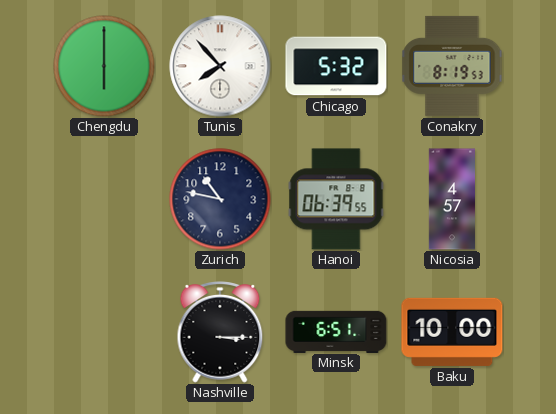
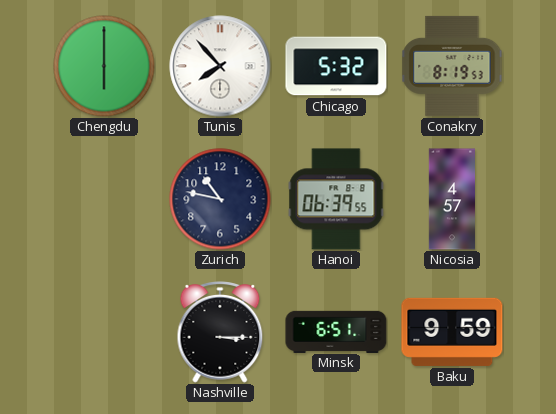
Baku: 10:00 -> 9:59 (452, 332)
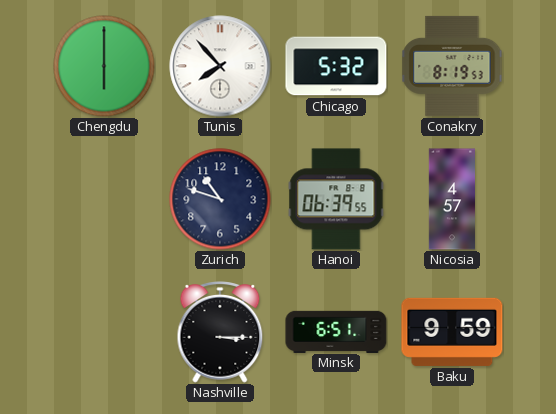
Zurich: 10:47 -> 10:48 (220, 199)
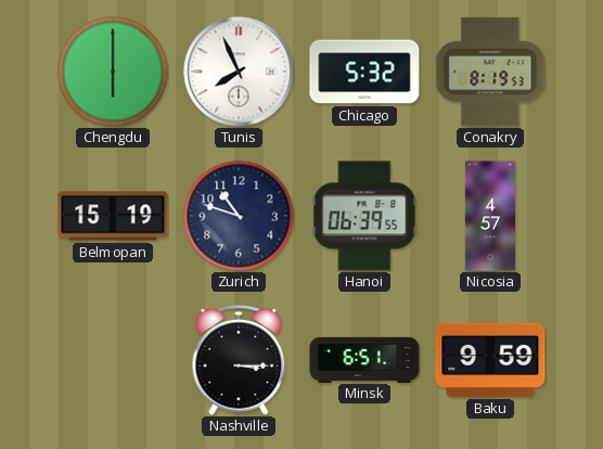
Tunis: 7:53 -> 7:56 (239, 72)
Belmopan: none -> 15:19 (113, 216)
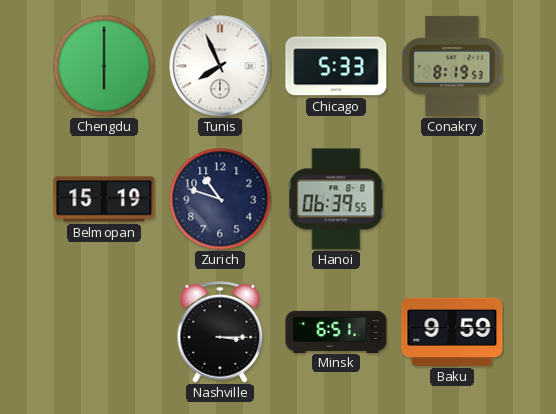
Chicago: 5:32 -> 5:33 (336, 66)
Nicosia: 4:57 -> none (489, 216)
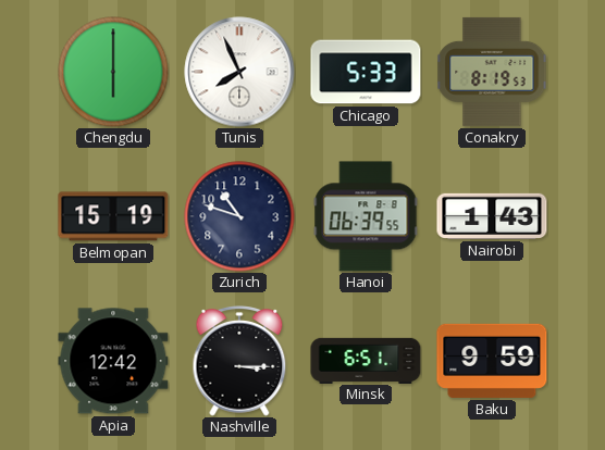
Nairobi: none -> 1:43 (492, 216)
Apia: none -> 12:42 (113, 361)
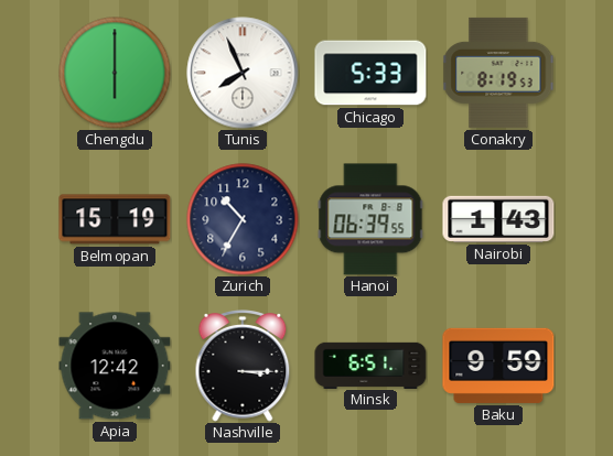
Zurich: 10:48 -> 10:35 (243, 219)
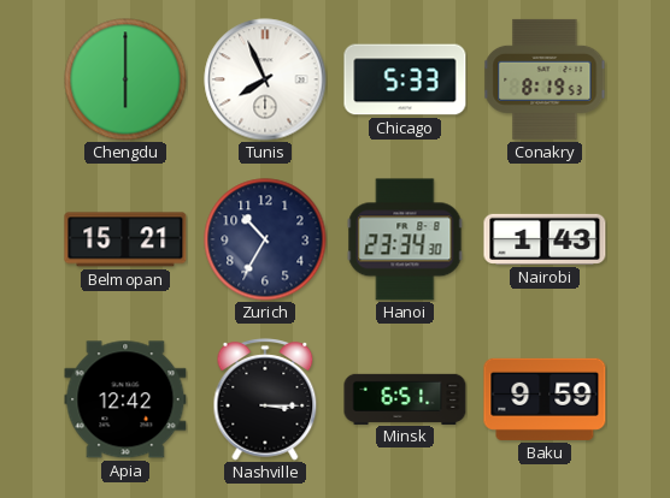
Belmopan: 15:19 -> 15:21 (125, 239)
Hanoi: 06:39 -> 23:34 (405, 239)
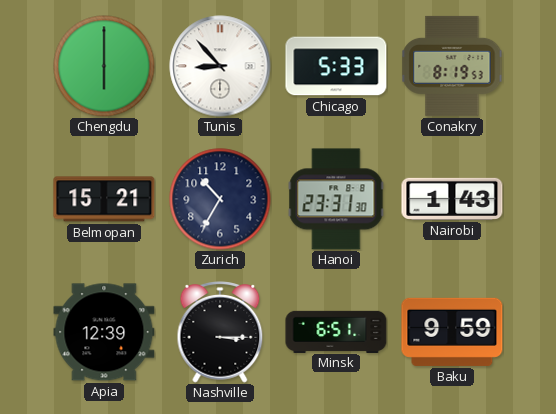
Tunis: 7:56 -> 8:53 (220, 66)
Hanoi: 23:34 -> 23:31 (336, 199)
Apia: 12:42 -> 12:39 (104, 332)
